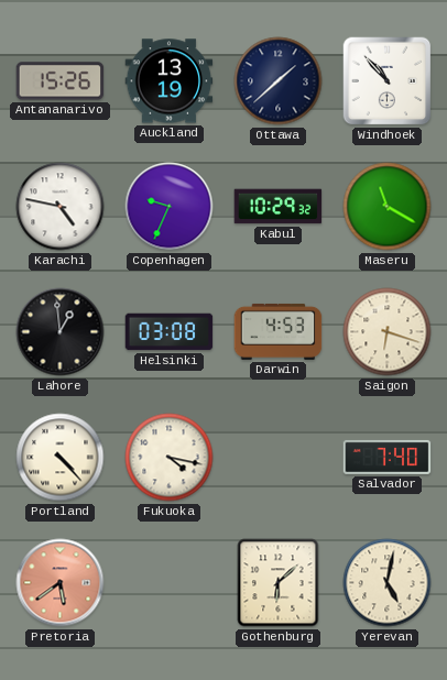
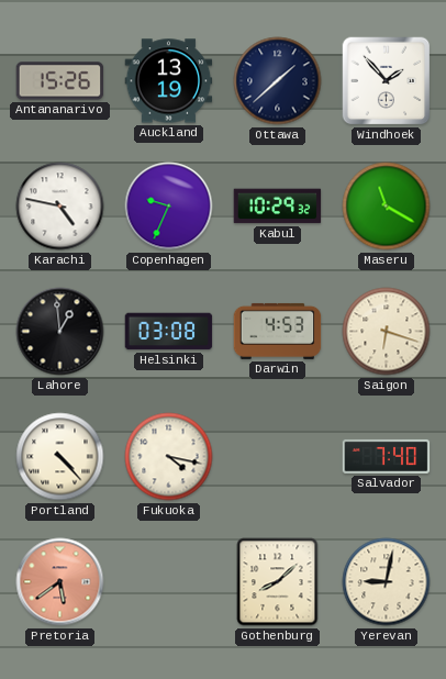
Windhoek: 10:53 -> 1:53 (387, 81)
Gothenburg: 6:08 -> 8:08 (278, 582)
Yerevan: 5:02 -> 9:02 (387, 582)
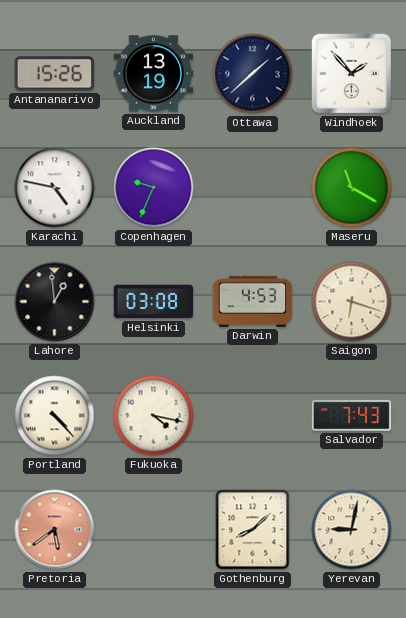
Kabul: 10:29 -> none (278, 207)
Salvador: 7:40 -> 7:43 (352, 415)
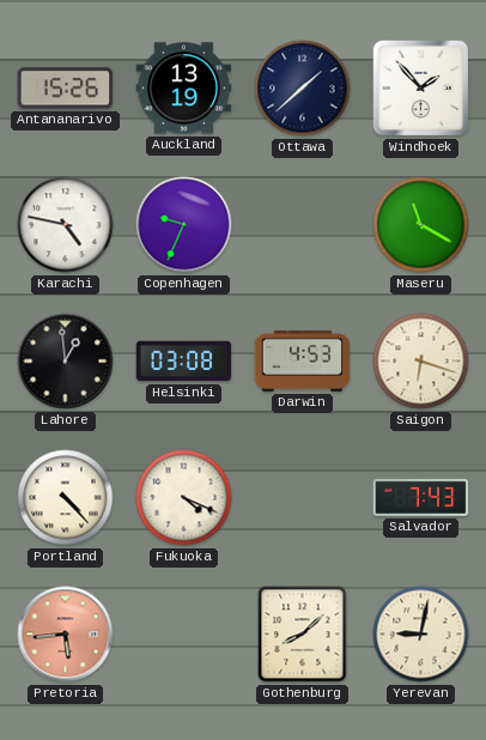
Fukuoka: 4:17 -> 4:19 (184, 498)
Pretoria: 5:39 -> 5:44 (66, 635)
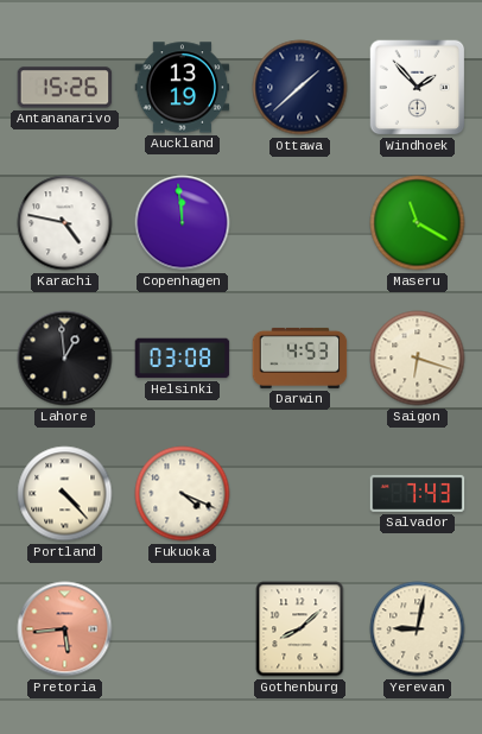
Copenhagen: 9:34 -> 11:59 (183, 223)
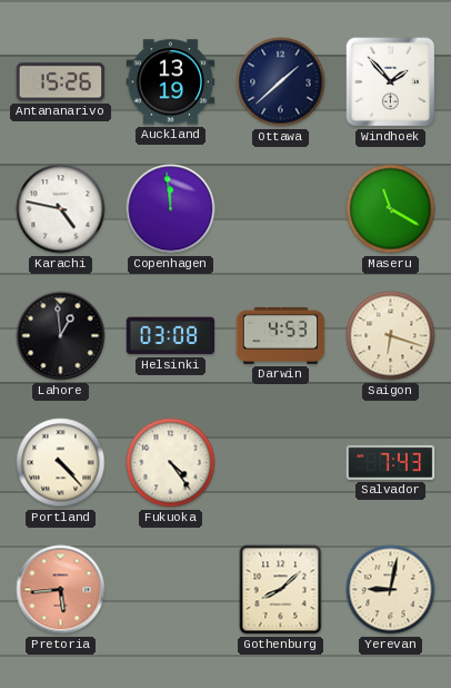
Fukuoka: 4:19 -> 4:24 (171, 463)
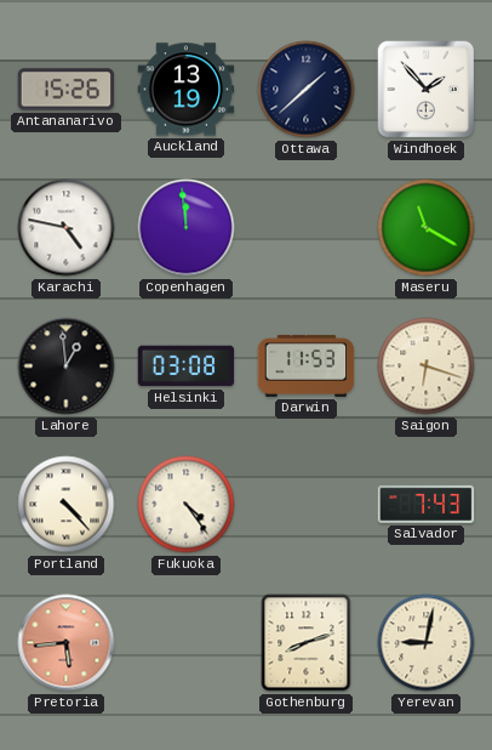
Darwin: 4:53 -> 11:53 (307, 365)
Gothenburg: 8:08 -> 8:12 (307, 643)
